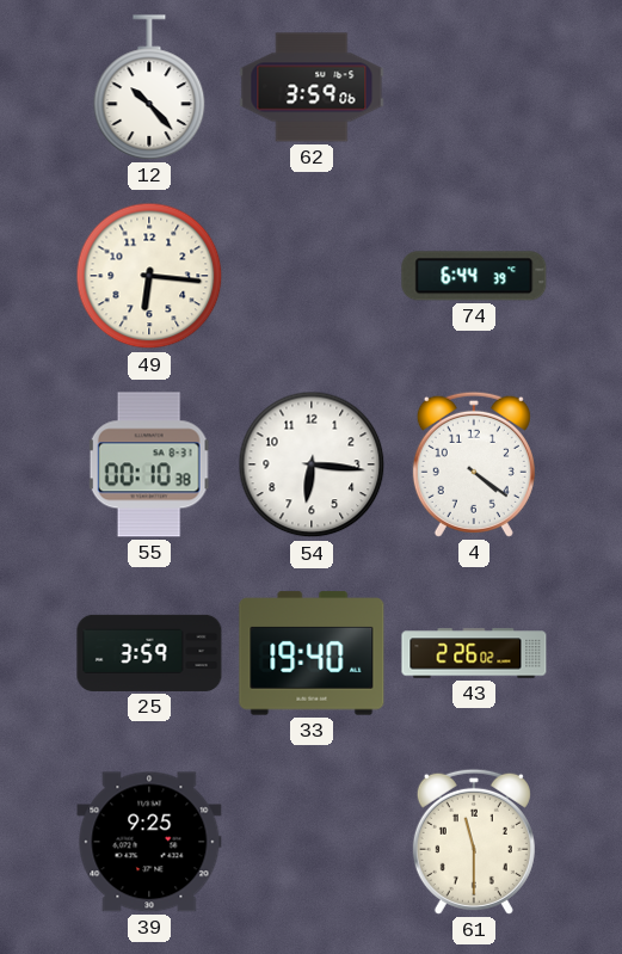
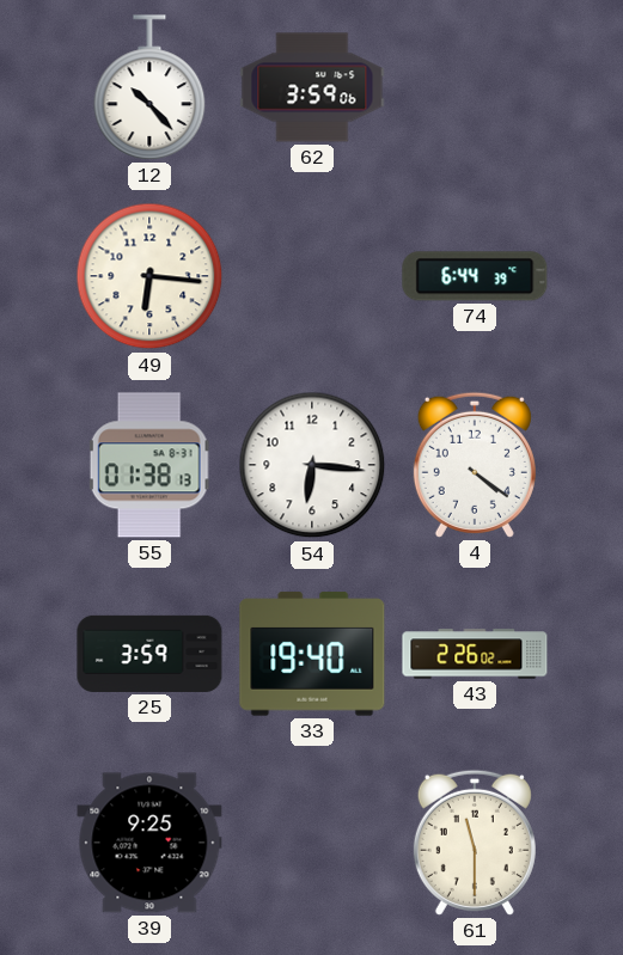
55: 00:10 -> 01:38 (149, 465)
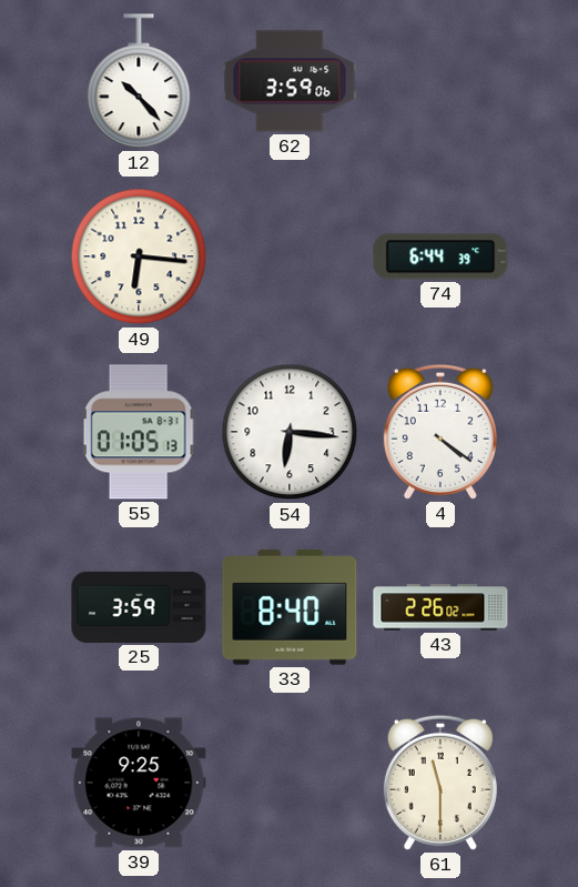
55: 01:38 -> 01:05 (139, 432)
33: 19:40 -> 8:40 (290, 607)
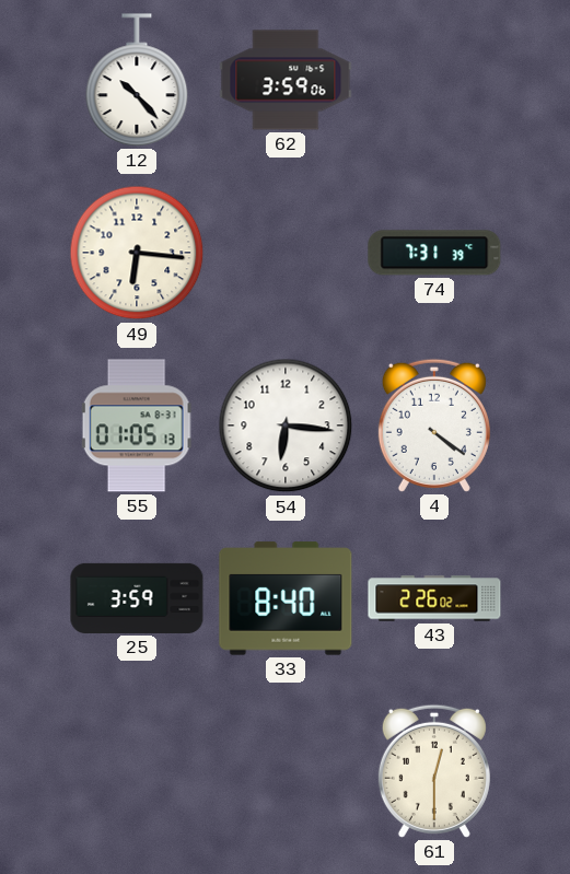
74: 6:44 -> 7:31 (434, 253)
39: 9:25 -> none (139, 783)
61: 11:30 -> 12:30 (434, 771)
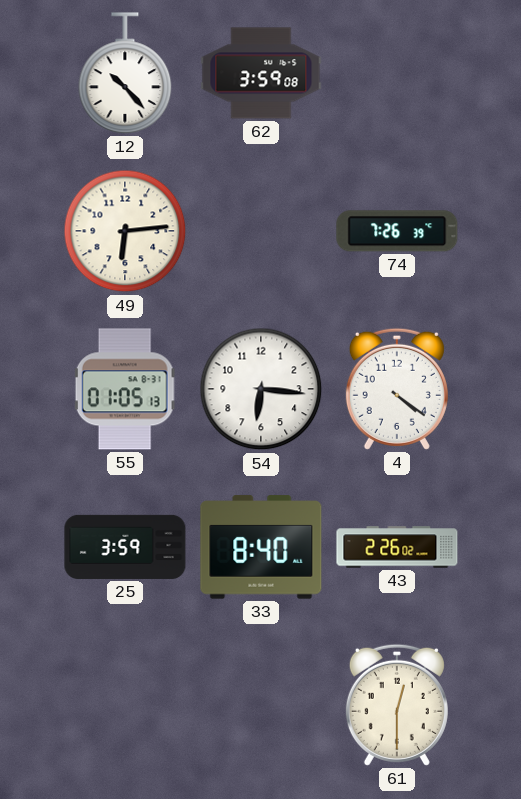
62: 3:59:06 -> 3:59:08 (261, 73)
49: 6:16 -> 6:14 (125, 231)
74: 7:31 -> 7:26 (397, 231)
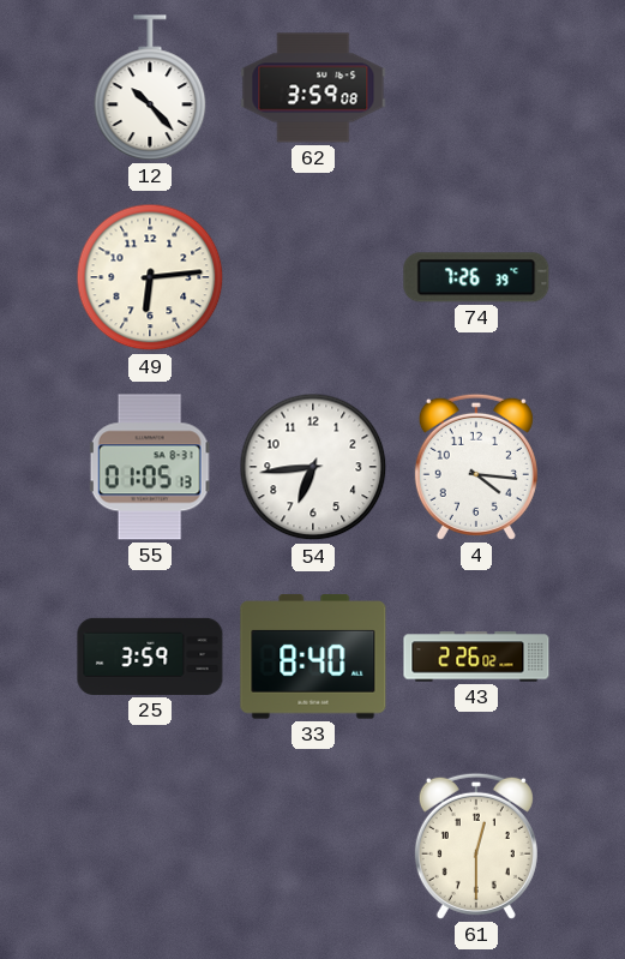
54: 6:16 -> 6:44 (313, 467)
4: 4:21 -> 4:16 (476, 467)
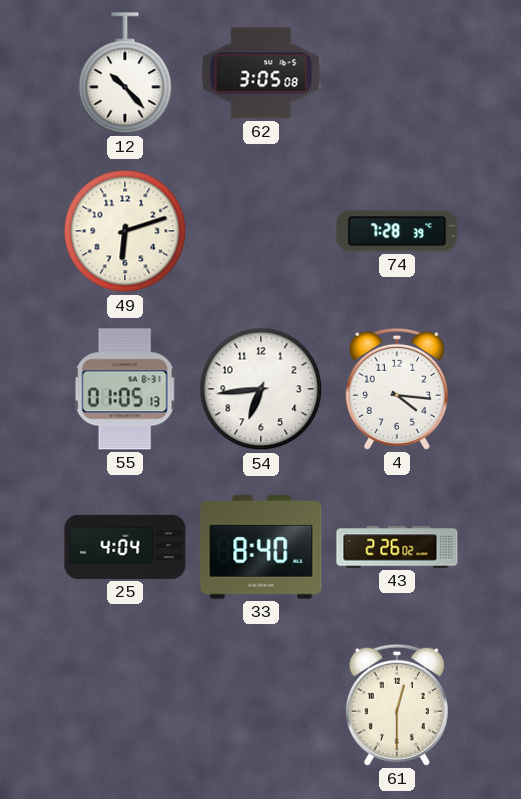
62: 3:59 -> 3:05 (261, 73)
49: 6:14 -> 6:12 (125, 231)
74: 7:26 -> 7:28 (397, 231)
25: 3:59 -> 4:04 (125, 547)
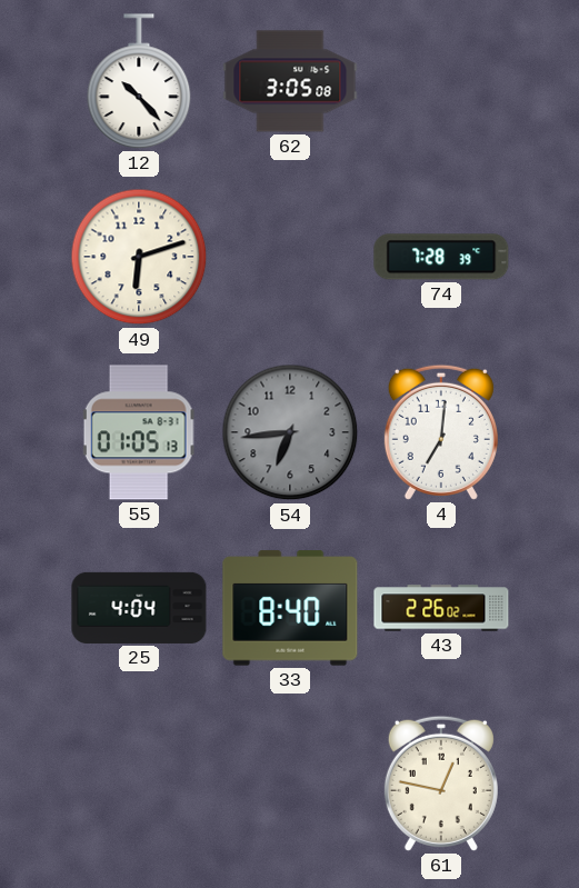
54 dial: white -> grey (290, 432)
4: 4:16 -> 7:01 (441, 432)
61: 12:30 -> 12:47 (441, 784)
